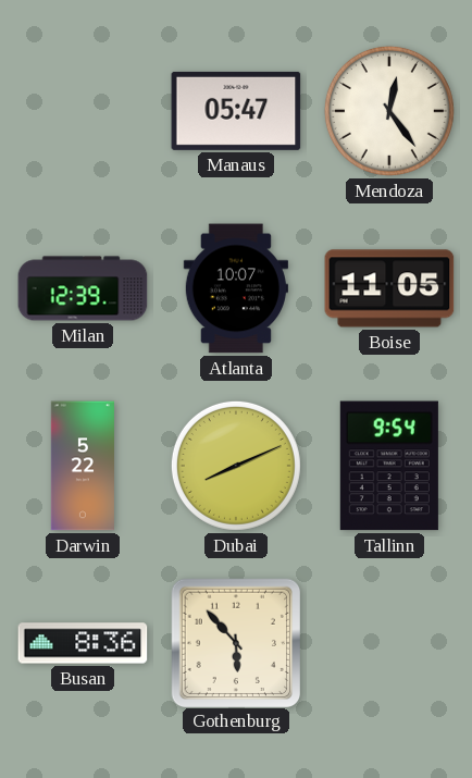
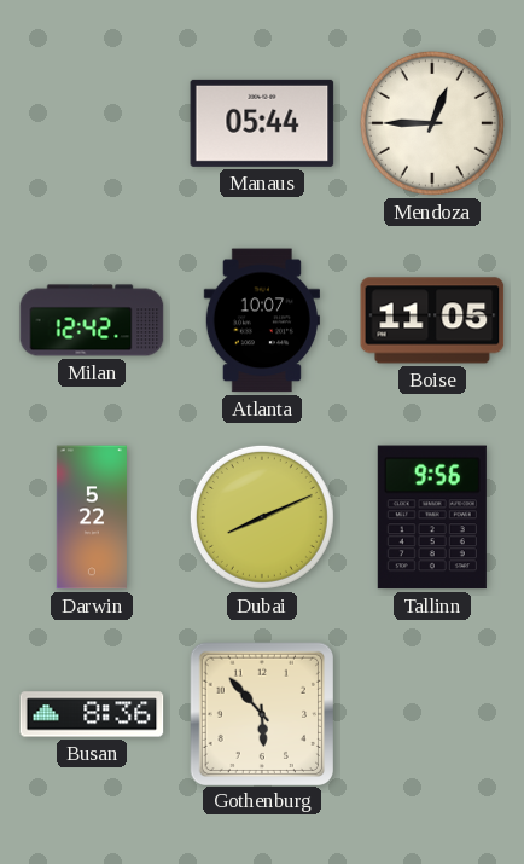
Manaus: 05:47 -> 05:44 (262, 123)
Mendoza: 12:24 -> 12:45 (432, 123)
Milan: 12:39 -> 12:42 (92, 320)
Tallinn: 9:54 -> 9:56 (432, 517)
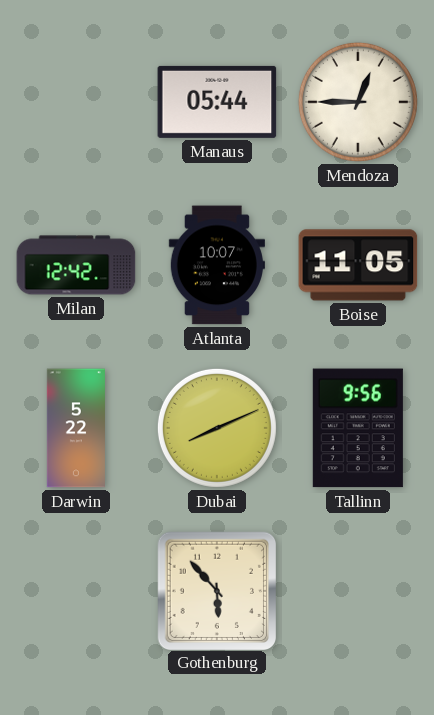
Busan: 8:36 -> none (92, 714)
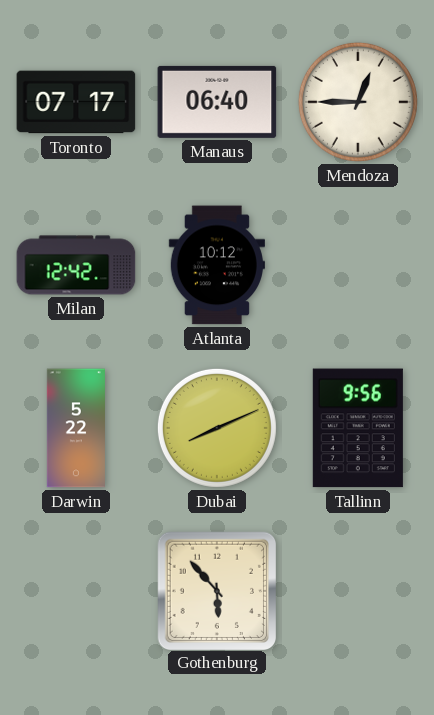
Toronto: none -> 07:17 (76, 102)
Manaus: 05:44 -> 06:40 (217, 102)
Atlanta: 10:07 -> 10:12 (217, 265)
Boise: 11:05 -> none (358, 265)
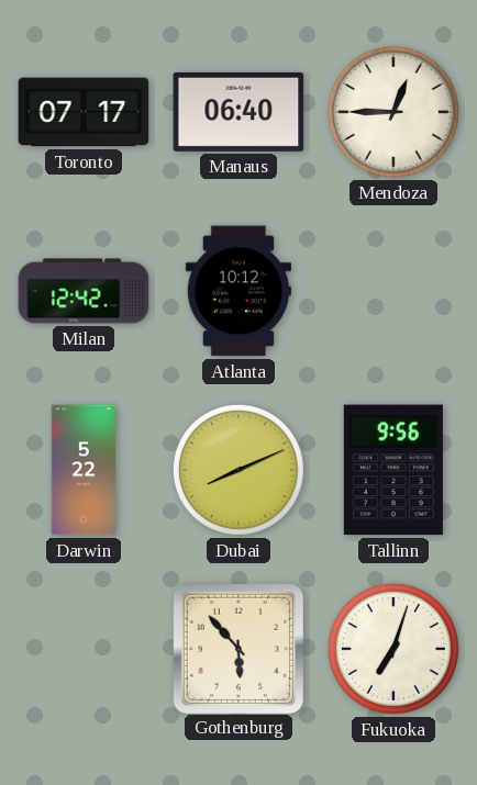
Fukuoka: none -> 7:03 (393, 649)
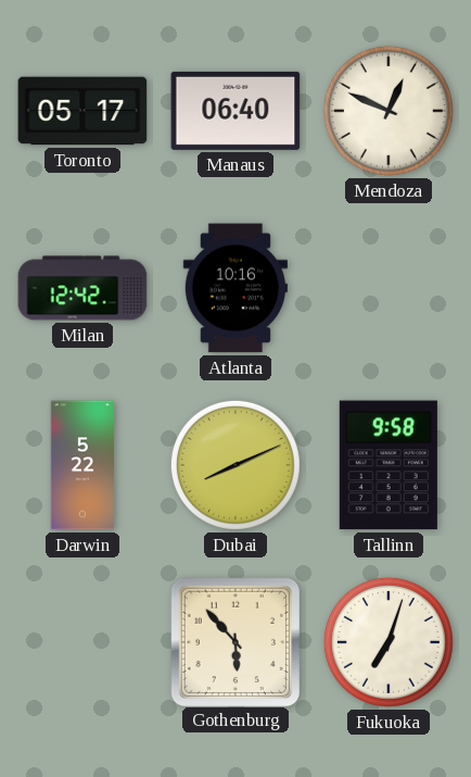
Toronto: 07:17 -> 05:17 (82, 111)
Mendoza: 12:45 -> 12:49 (389, 111)
Atlanta: 10:12 -> 10:16 (235, 288)
Tallinn: 9:56 -> 9:58 (389, 465)
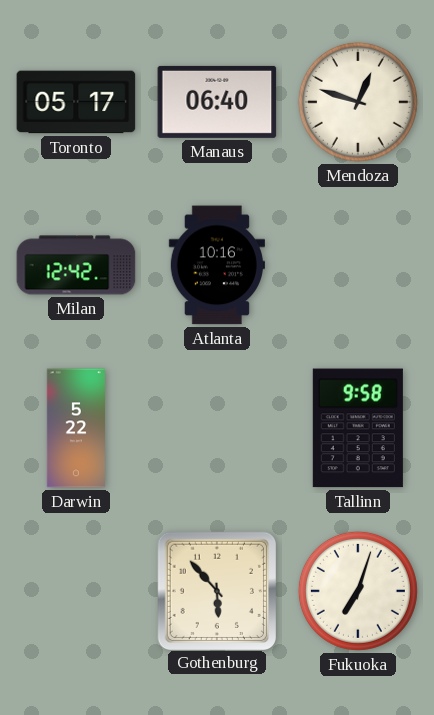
Mendoza: 12:49 -> 12:48 (358, 102)
Dubai: 8:11 -> none (235, 465)
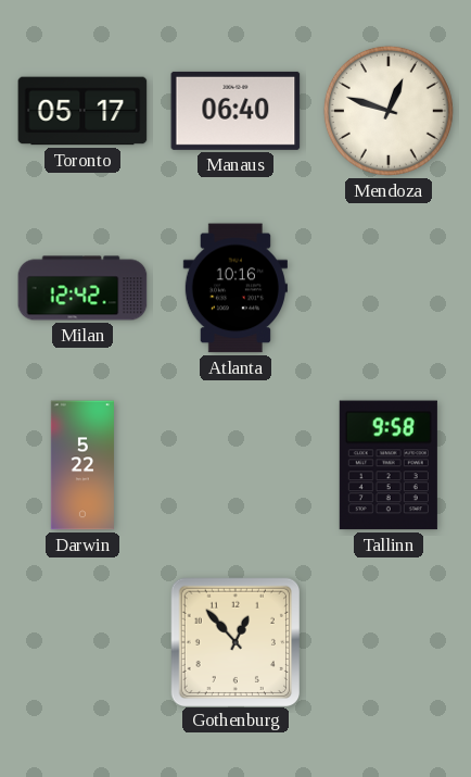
Gothenburg: 5:53 -> 12:53 (234, 641)
Fukuoka: 7:03 -> none (358, 591)
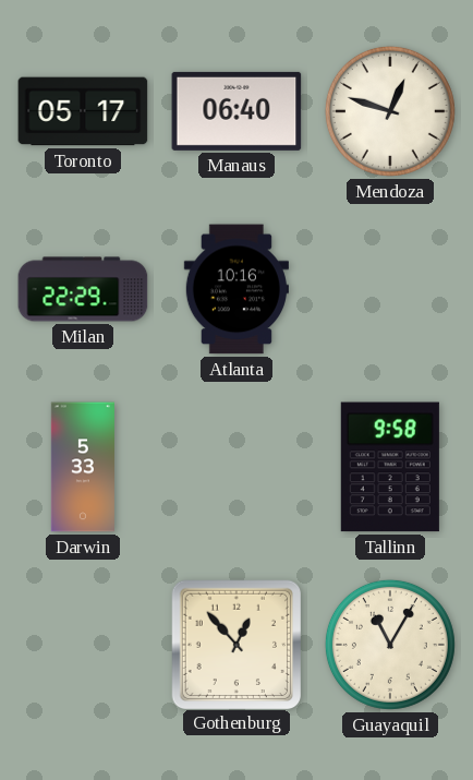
Milan: 12:42 -> 22:29 (83, 289)
Darwin: 5:22 -> 5:33 (83, 467)
Guayaquil: none -> 11:05 (390, 645)
